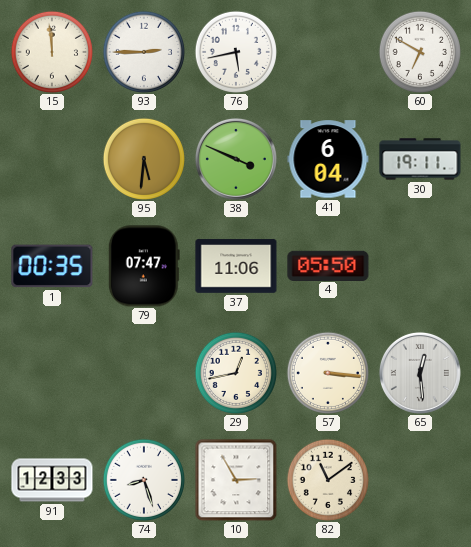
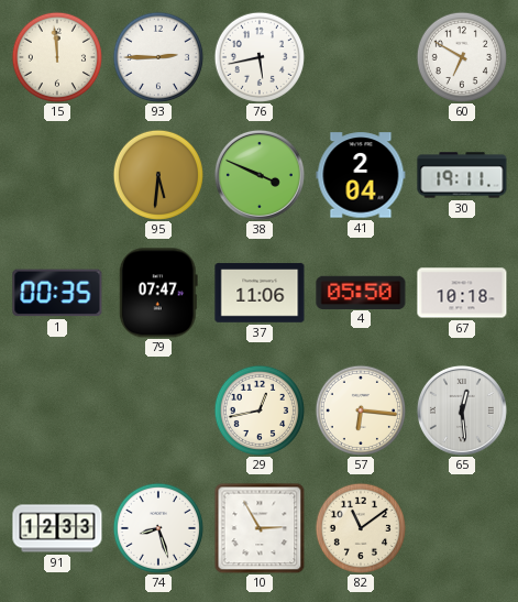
41: 6:04 -> 2:04 (361, 175)
67: none -> 10:18 (462, 293)
57: 3:16 -> 6:16 (361, 411)
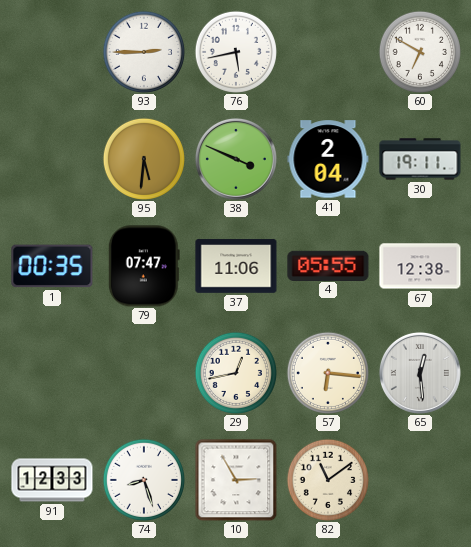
15: 11:59 -> none (57, 57)
4: 05:50 -> 05:55 (328, 265)
67: 10:18 -> 12:38 (420, 266)
